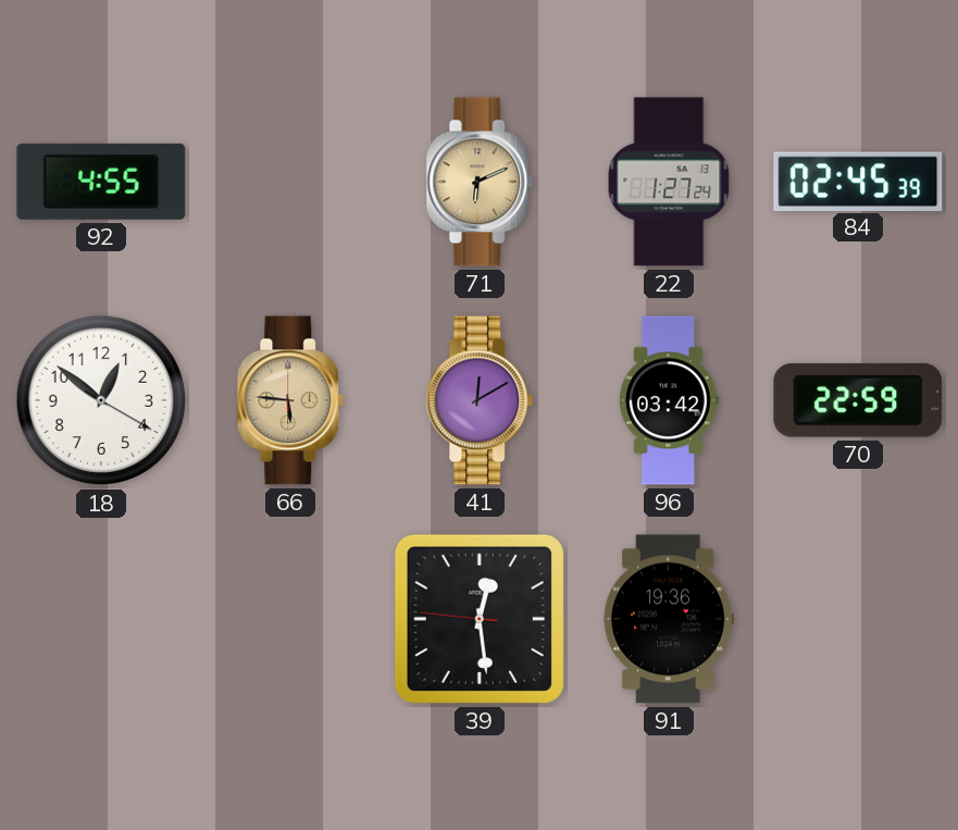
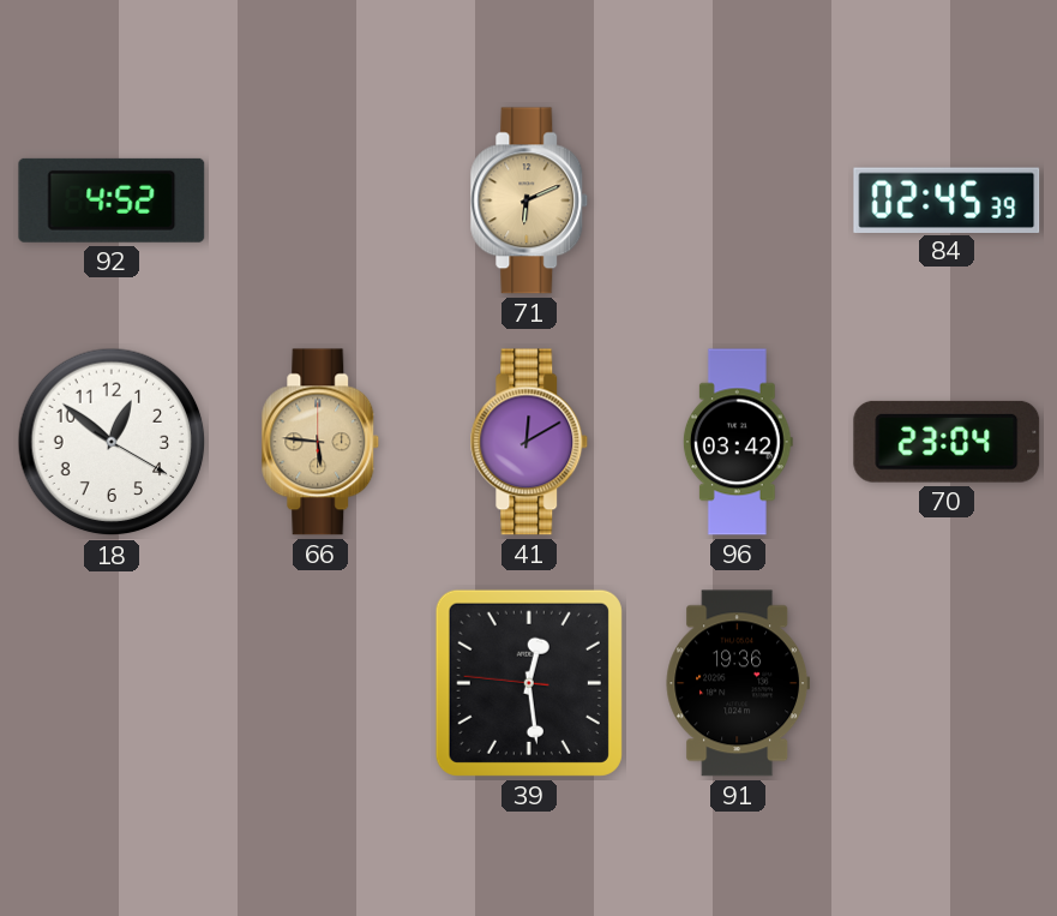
92: 4:55 -> 4:52 (112, 200)
22: 1:27 -> none (669, 182)
70: 22:59 -> 23:04 (947, 442)
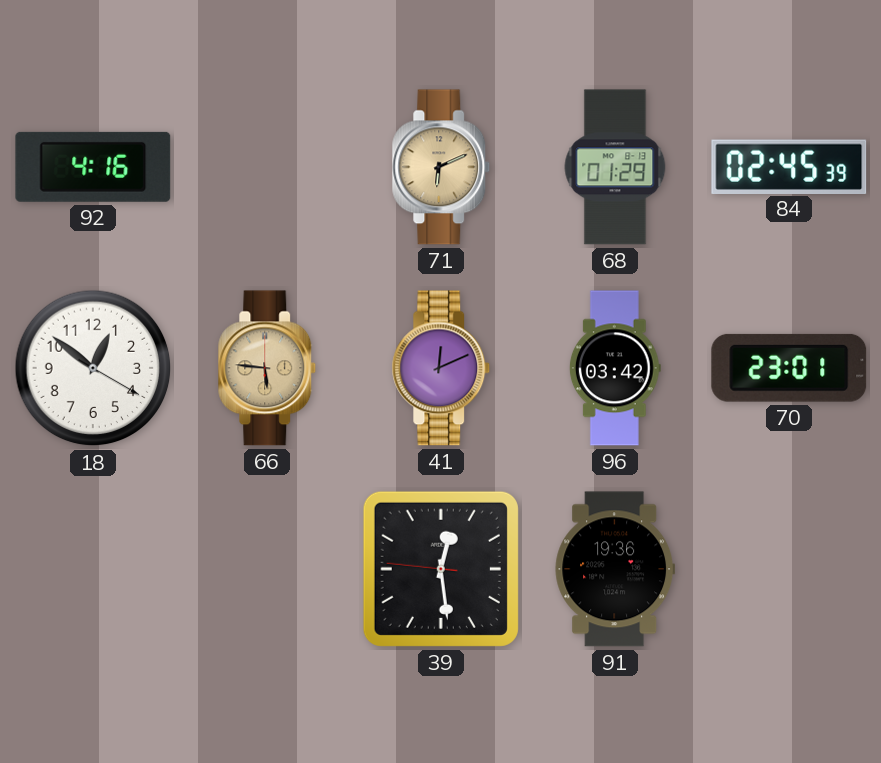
92: 4:52 -> 4:16 (93, 167)
68: none -> 01:29 (615, 167)
41: 12:10 -> 12:11 (441, 368)
70: 23:04 -> 23:01 (789, 368)
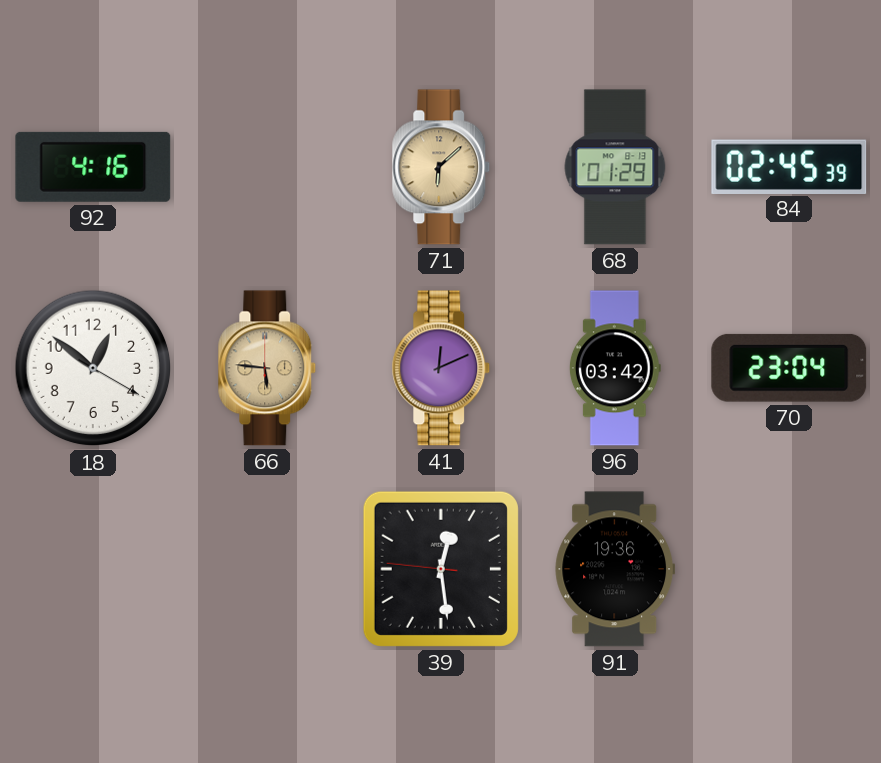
71: 6:11 -> 6:08 (441, 167)
70: 23:01 -> 23:04 (789, 368)
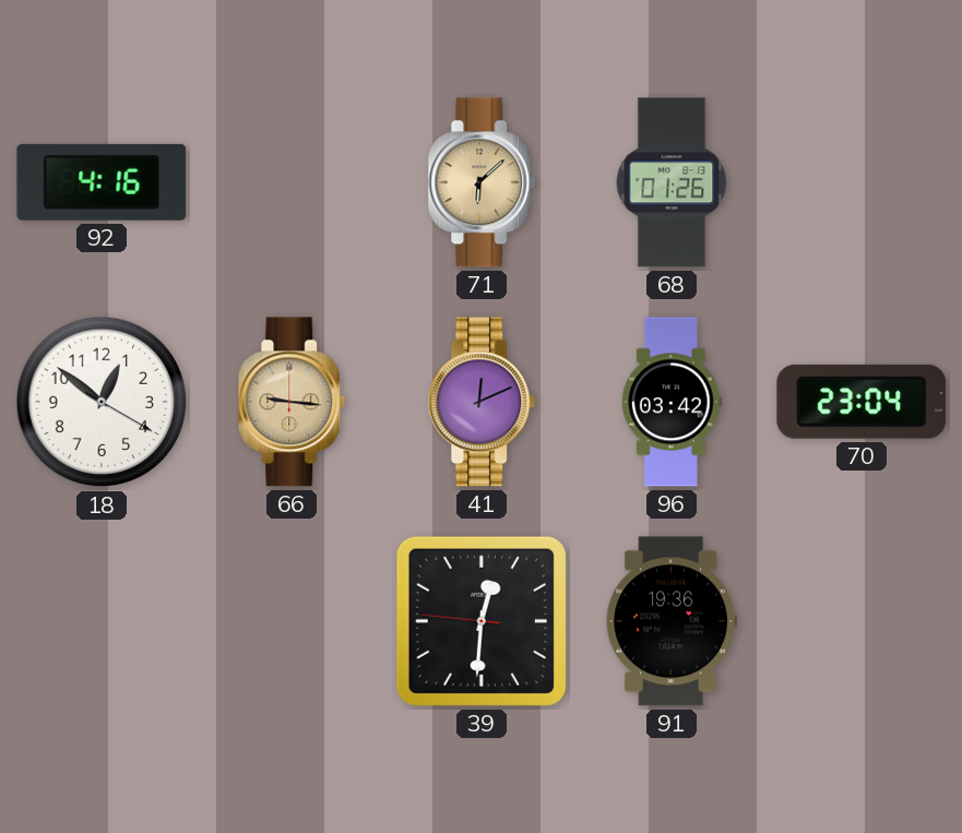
68: 01:29 -> 01:26 (672, 182)
84: 02:45 -> none (789, 166)
66: 5:46 -> 9:16 (292, 402)
39: 12:28 -> 12:30 (482, 621)
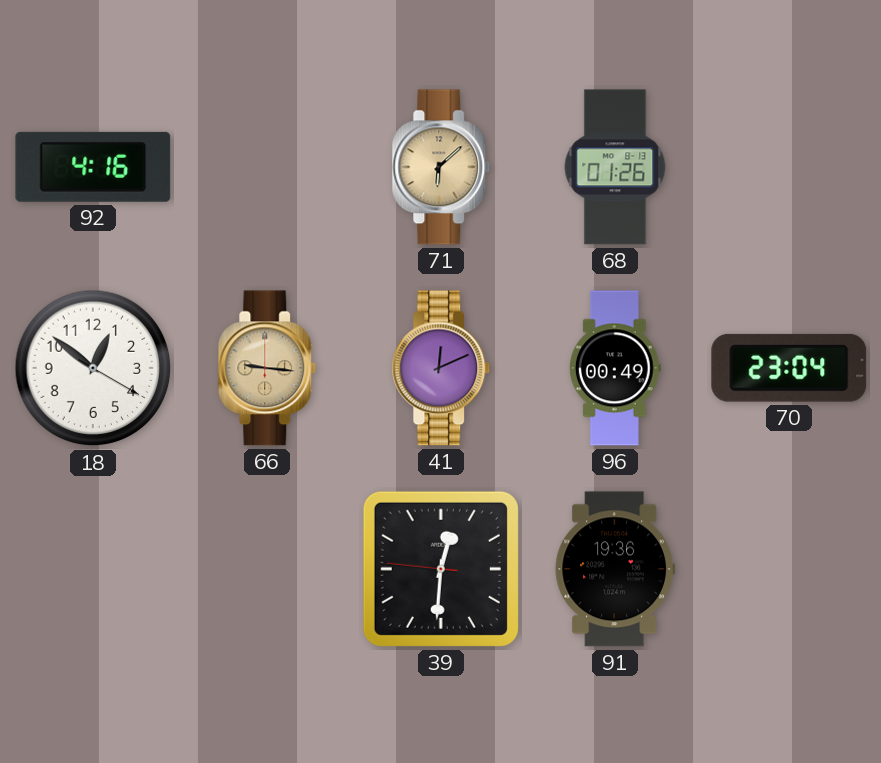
96: 03:42 -> 00:49 (615, 368)
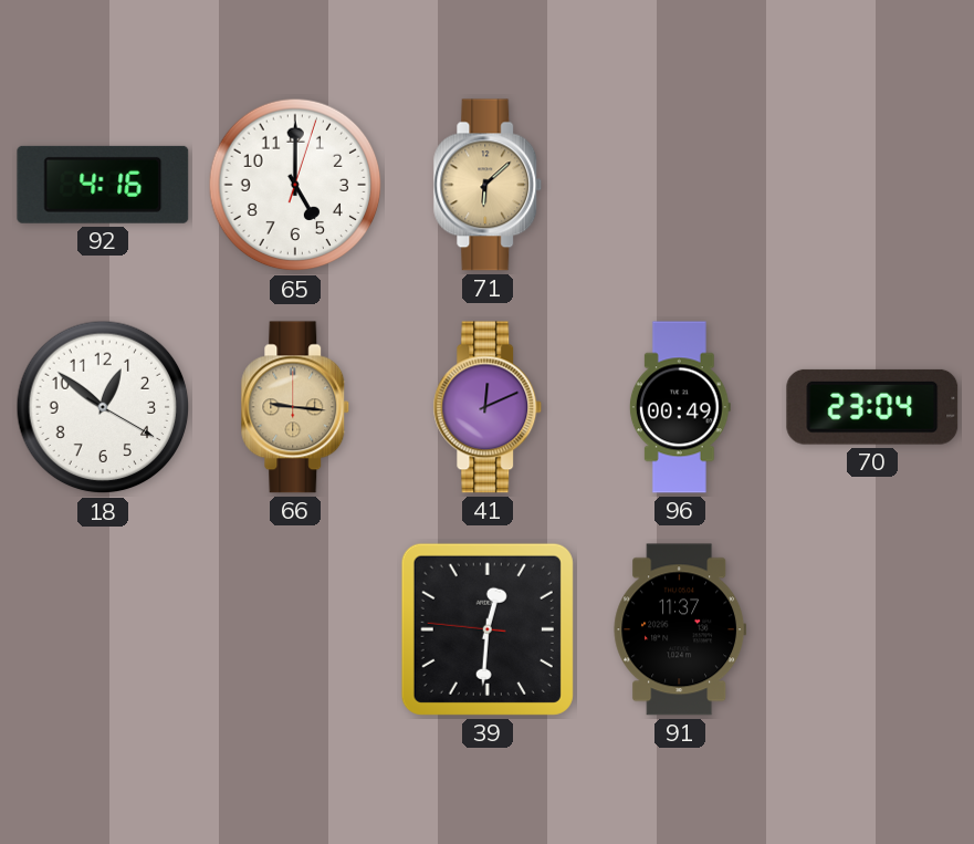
65: none -> 5:00 (295, 185)
68: 01:26 -> none (615, 167)
91: 19:36 -> 11:37 (679, 629)
